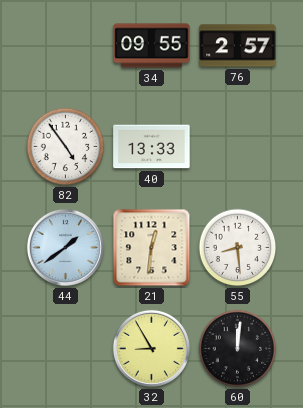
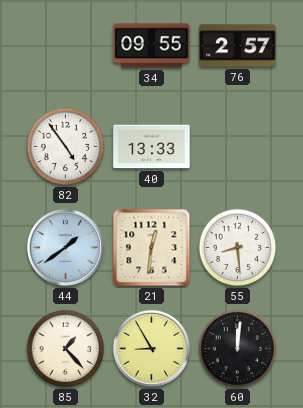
85: none -> 1:23 (66, 349)
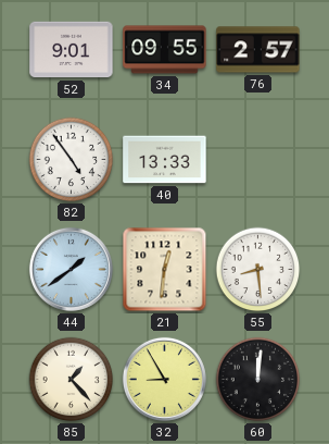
52: none -> 9:01 (72, 50)
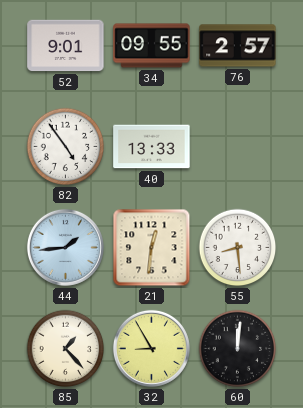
44: 1:39 -> 1:44 (65, 247)
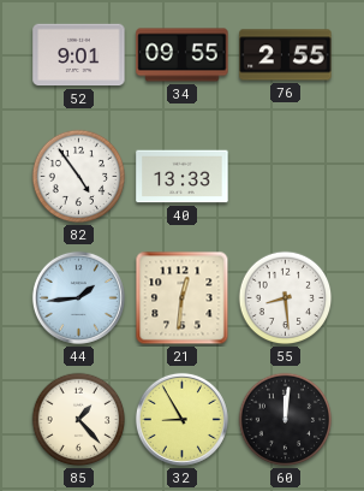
76: 2:57 -> 2:55 (286, 55)
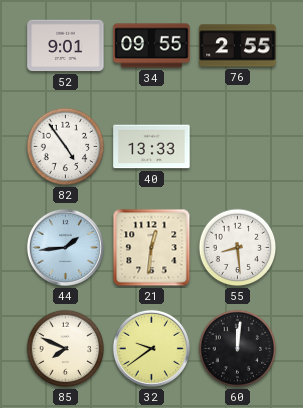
85: 1:23 -> 7:49 (66, 349)
32: 8:55 -> 9:39 (151, 348)
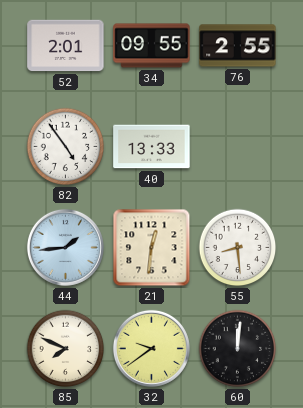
52: 9:01 -> 2:01 (66, 46)
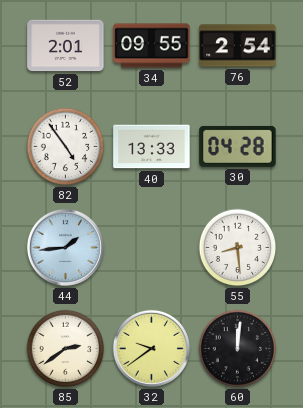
76: 2:55 -> 2:54 (238, 46)
30: none -> 04:28 (238, 146)
21: 12:31 -> none (152, 248)
85: 7:49 -> 2:39 (66, 349)
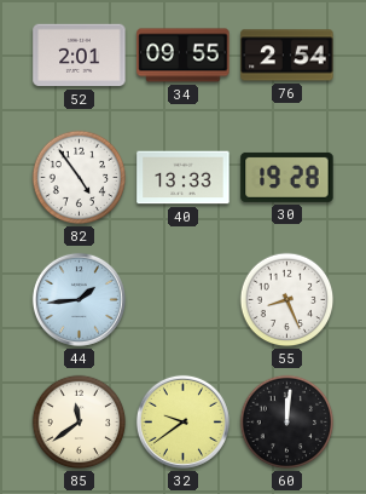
30: 04:28 -> 19:28 (287, 177)
55: 8:29 -> 8:26 (287, 300)
85: 2:39 -> 11:39 (80, 423)
